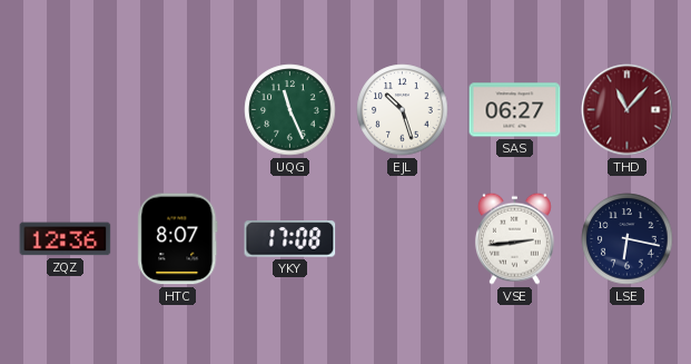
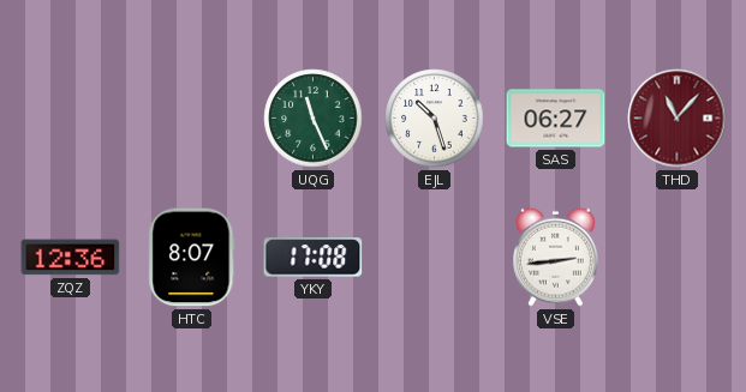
LSE: 6:17 -> none (628, 239)
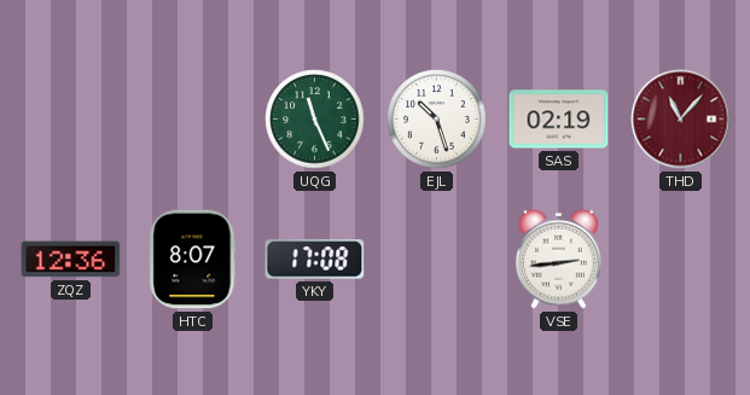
SAS: 06:27 -> 02:19 (559, 120)
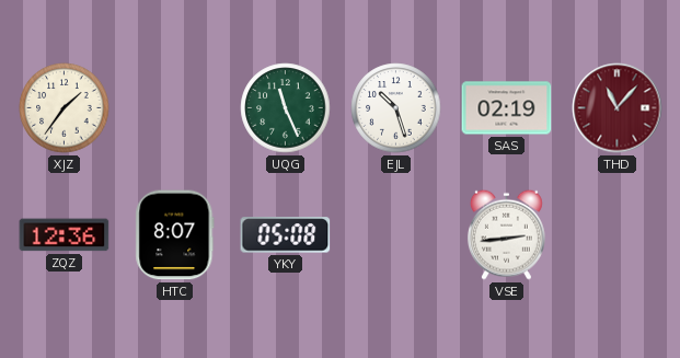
XJZ: none -> 1:36 (65, 108)
YKY: 17:08 -> 05:08 (286, 235)
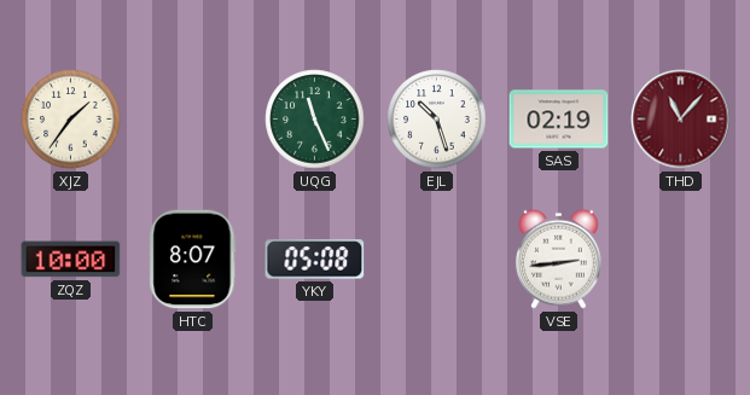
ZQZ: 12:36 -> 10:00 (71, 260)
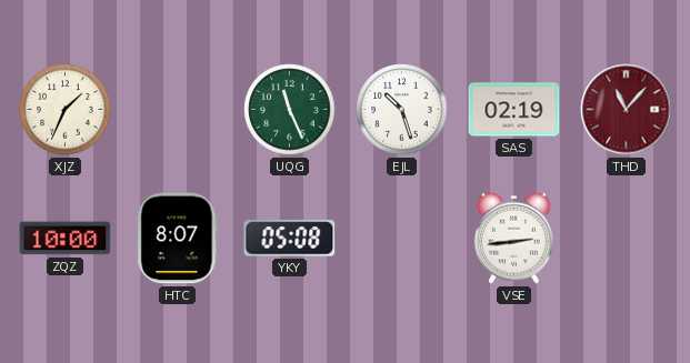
XJZ: 1:36 -> 1:34 (66, 110)
